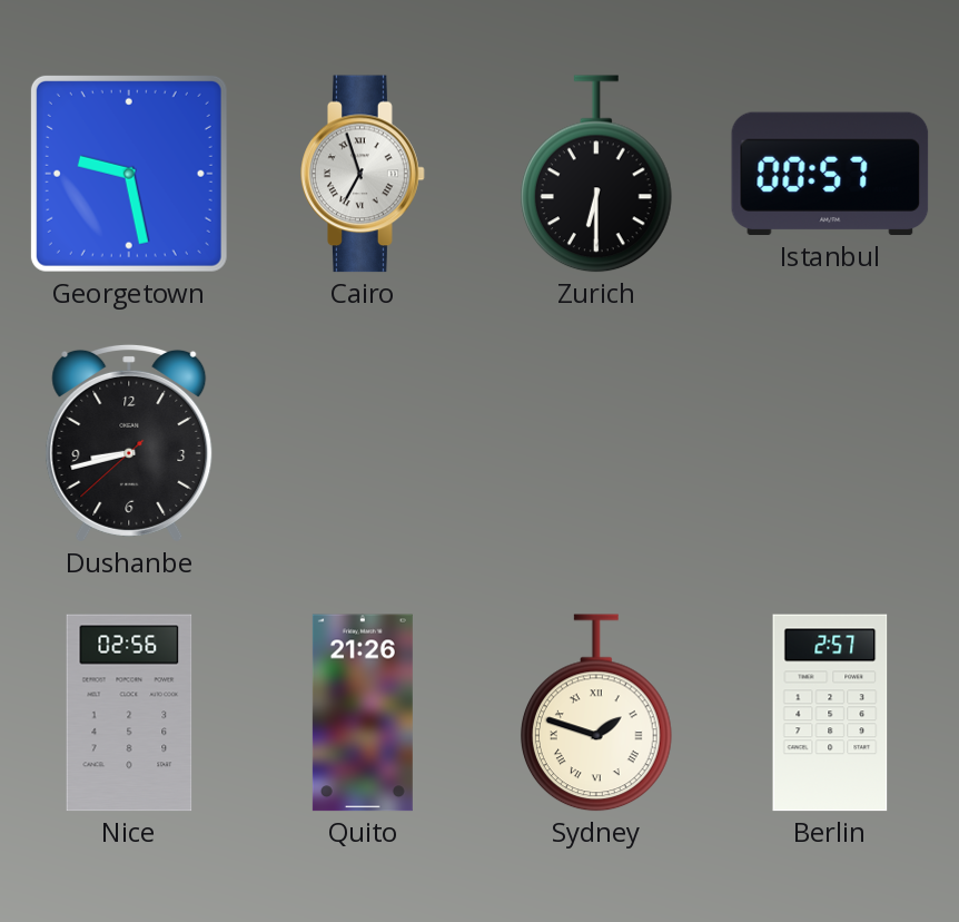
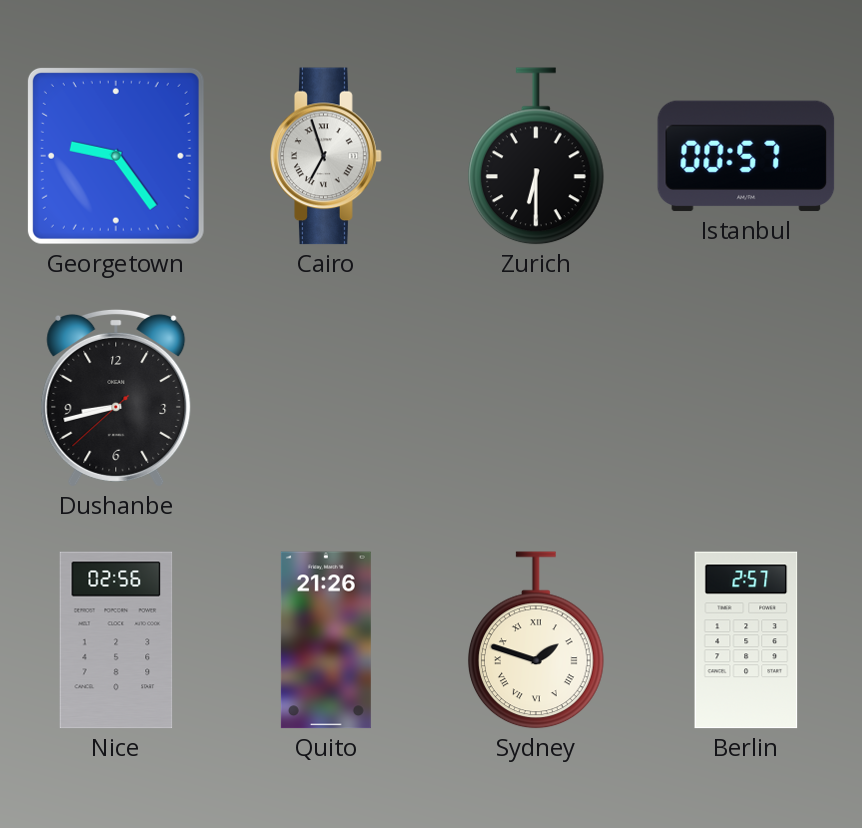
Georgetown: 9:28 -> 9:24 (116, 156)
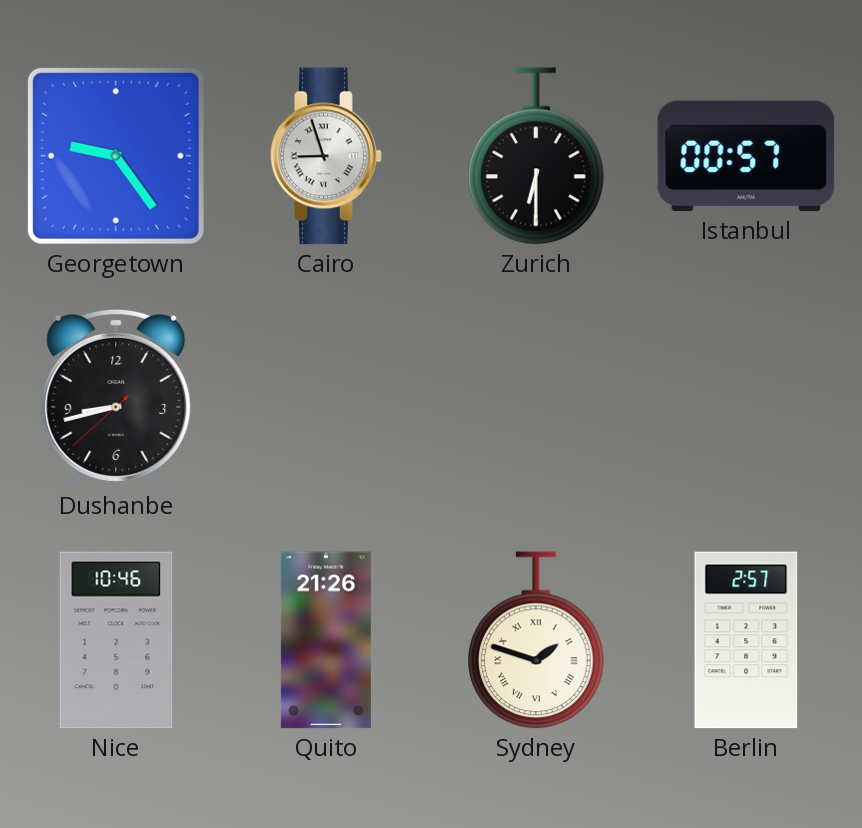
Cairo: 6:57 -> 8:57 (326, 156)
Nice: 02:56 -> 10:46 (116, 640)
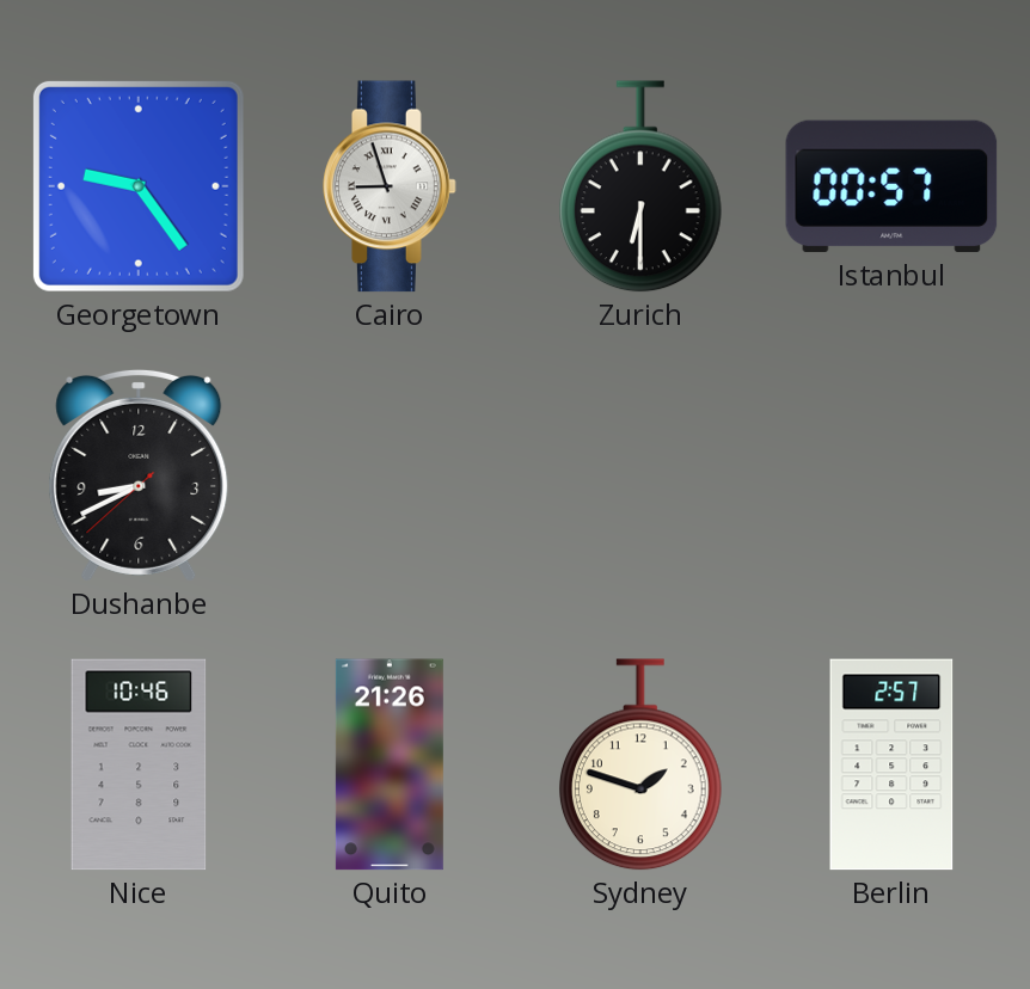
Dushanbe: 8:42 -> 8:40 (139, 475)
Sydney numerals: Roman -> Arabic (640, 764)
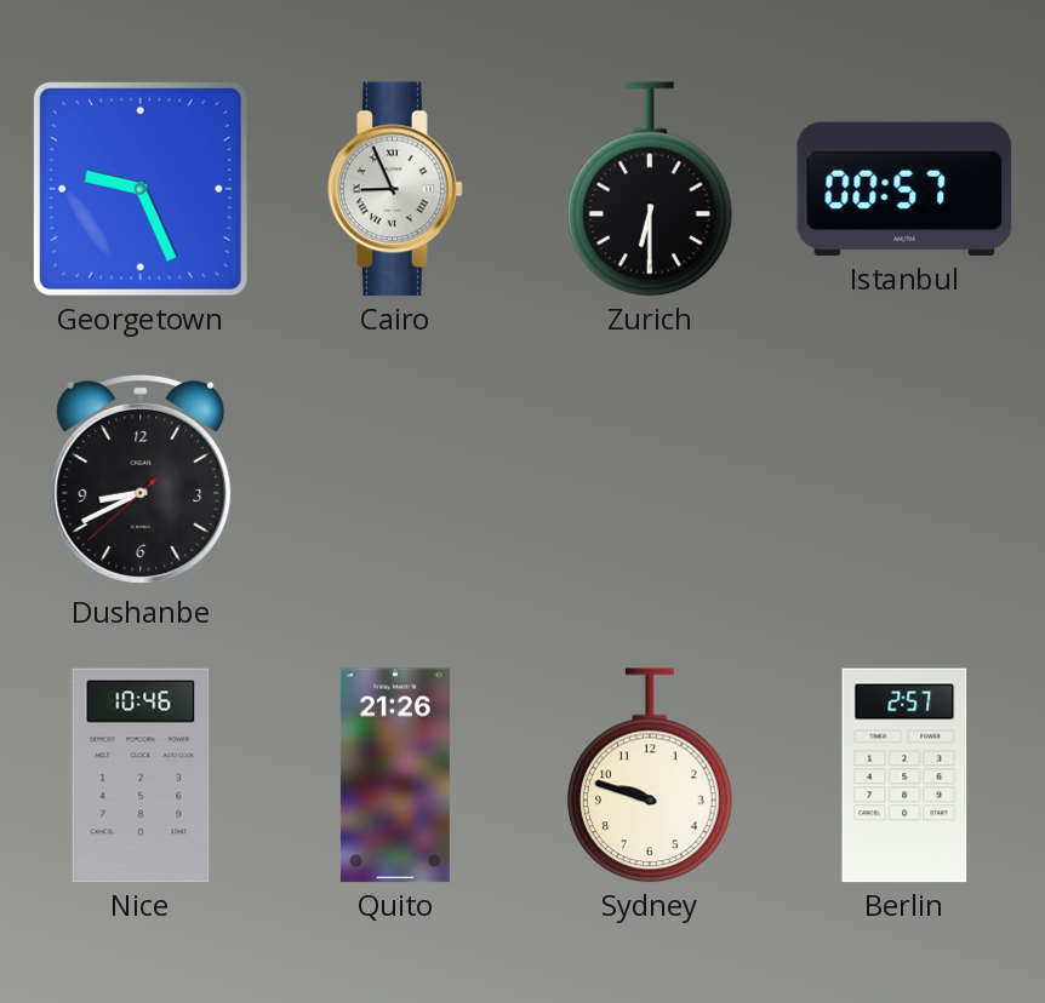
Georgetown: 9:24 -> 9:26 (141, 189)
Cairo: 8:57 -> 8:56 (395, 189)
Sydney: 1:48 -> 9:48 (650, 775)
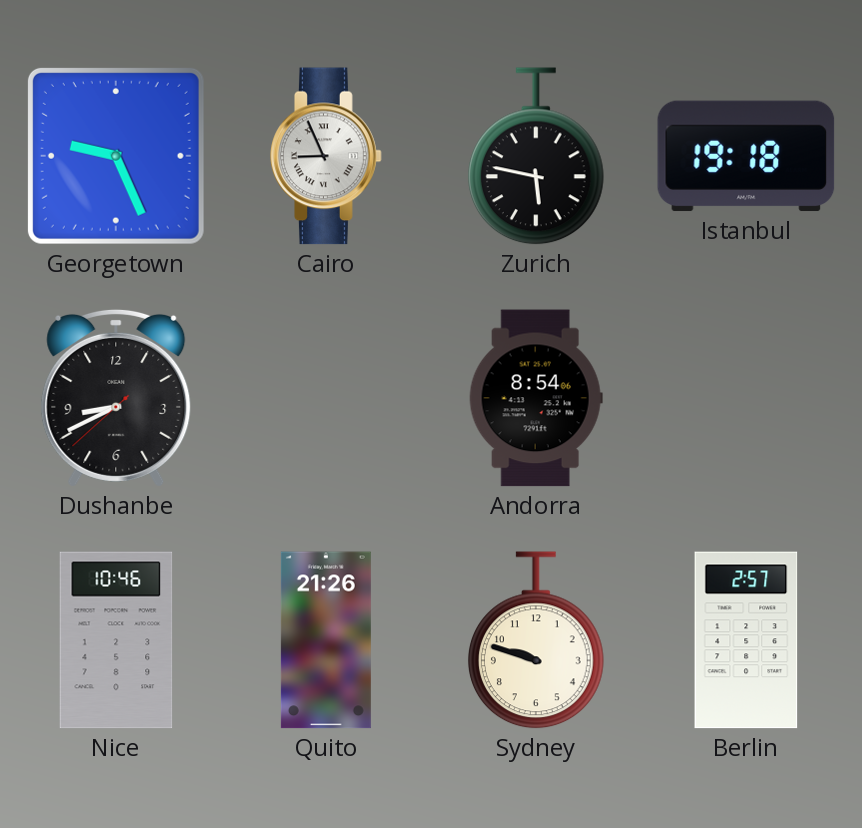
Zurich: 6:30 -> 5:47 (536, 156)
Istanbul: 00:57 -> 19:18 (746, 156)
Andorra: none -> 8:54 (536, 398)
